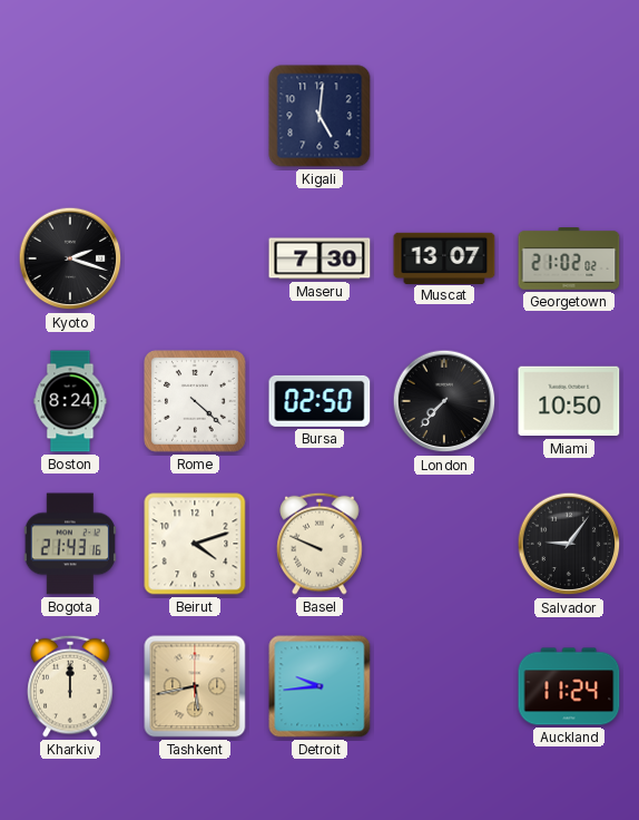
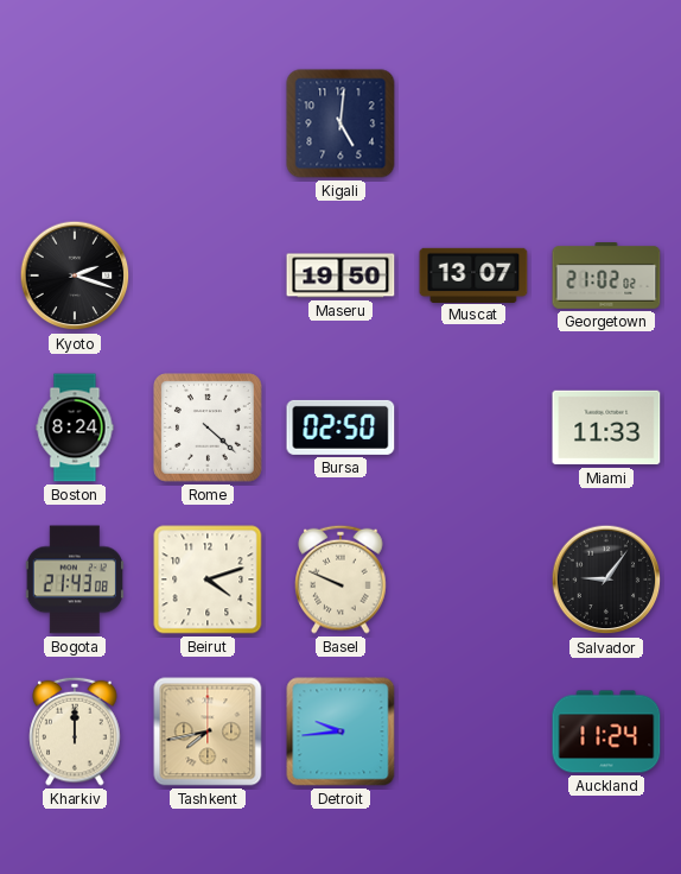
Maseru: 7:30 -> 19:50 (340, 275)
London: 7:37 -> none (444, 401)
Miami: 10:50 -> 11:33 (606, 427)
Bogota: 21:43:16 -> 21:43:08 (74, 579)
Tashkent: 5:43 -> 7:43 (208, 731)
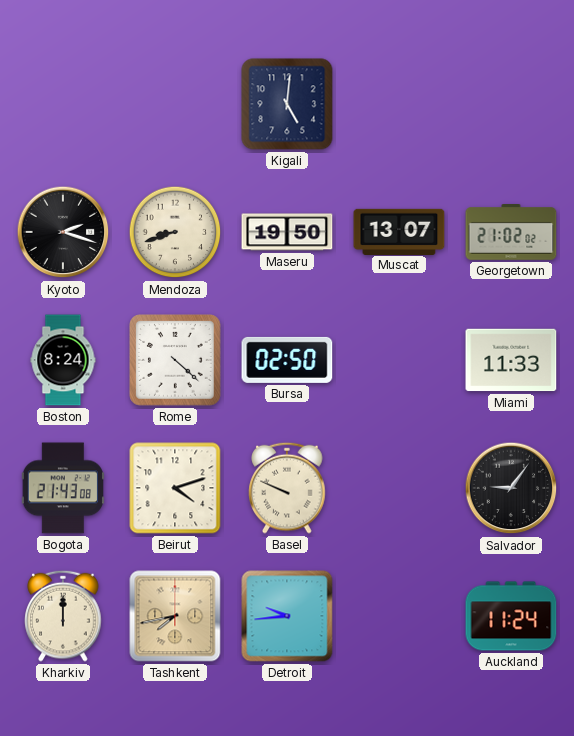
Mendoza: none -> 8:42 (175, 232)
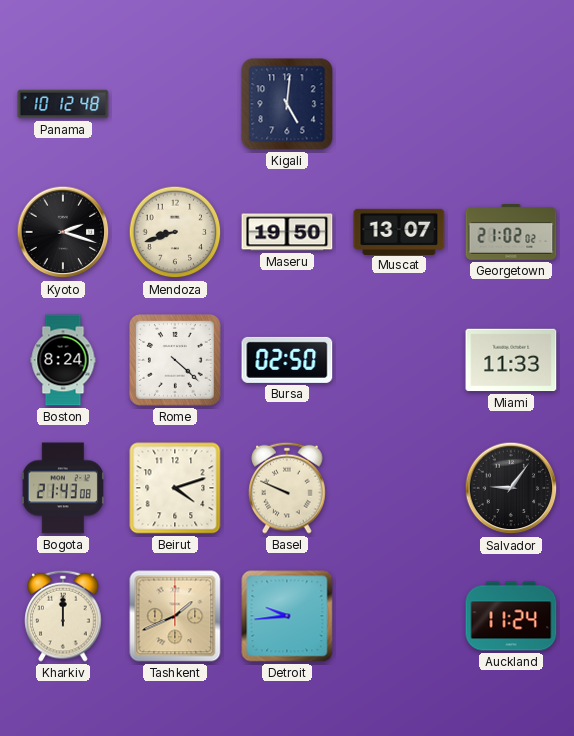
Panama: none -> 10:12 (63, 104)
Tashkent: 7:43 -> 1:41 (175, 616)
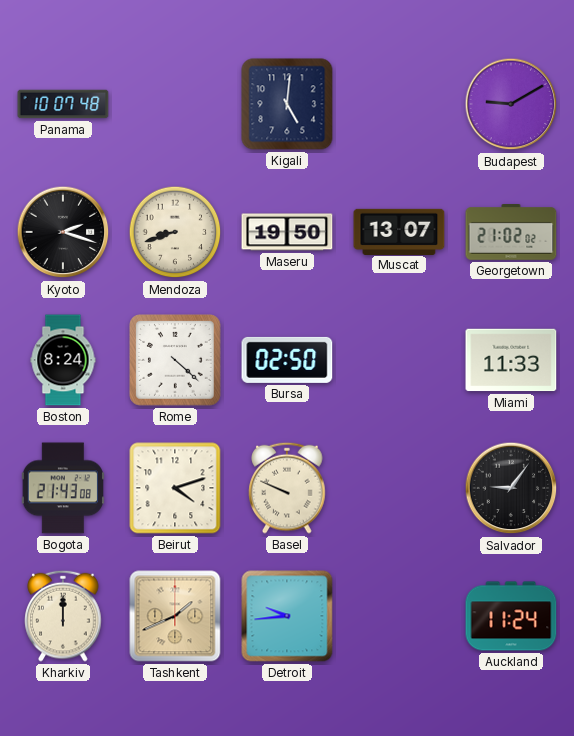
Panama: 10:12 -> 10:07 (63, 104)
Budapest: none -> 9:10 (511, 104)
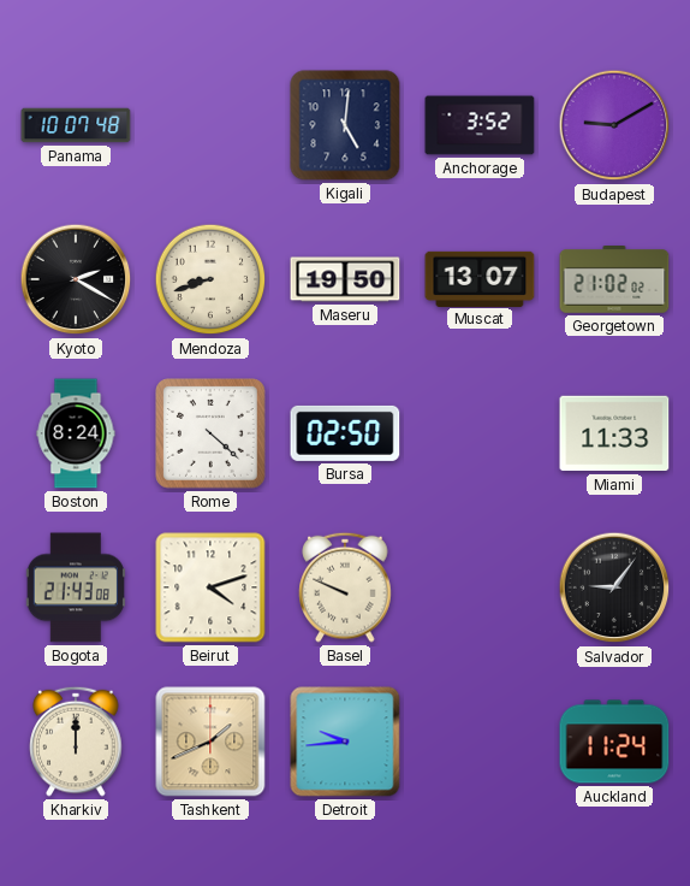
Anchorage: none -> 3:52 (480, 125)
Kyoto: 2:18 -> 2:20 (76, 279)
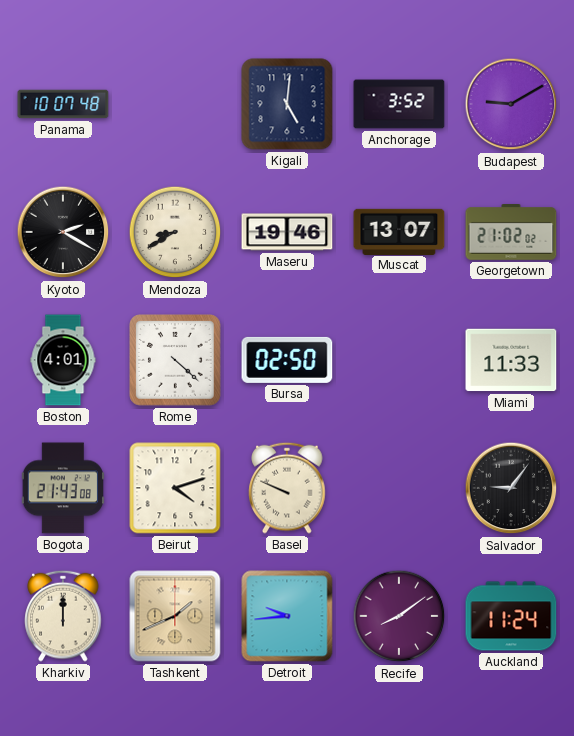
Mendoza: 8:42 -> 8:40 (175, 232)
Maseru: 19:50 -> 19:46 (287, 232)
Boston: 8:24 -> 4:01 (63, 360)
Recife: none -> 8:09 (399, 616)
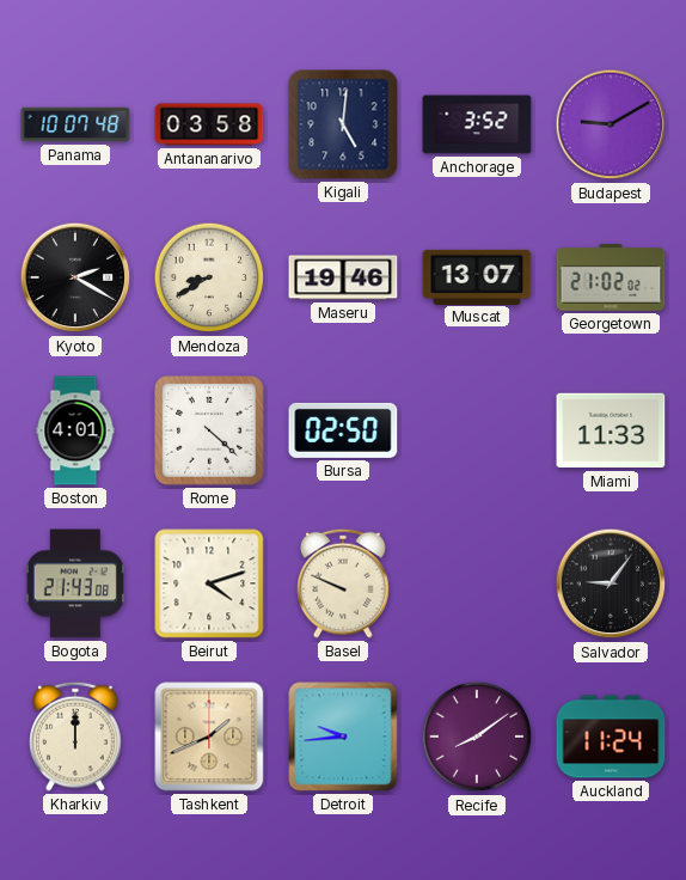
Antananarivo: none -> 03:58 (209, 124)
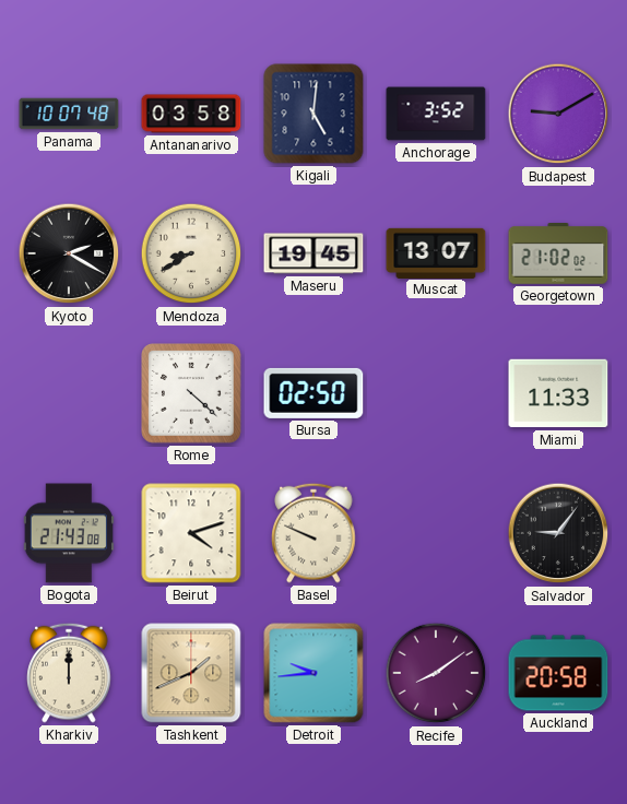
Maseru: 19:46 -> 19:45 (313, 253)
Boston: 4:01 -> none (75, 430)
Auckland: 11:24 -> 20:58 (558, 673)
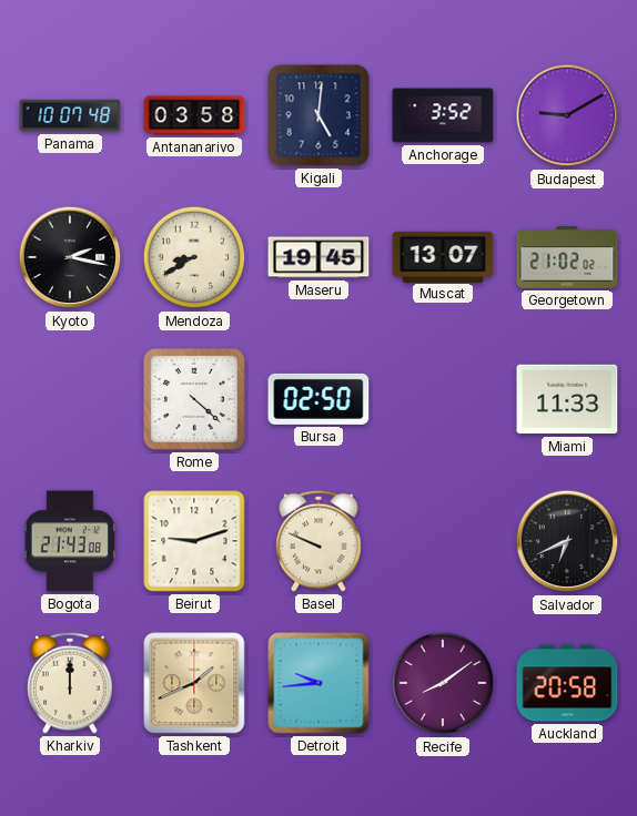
Kyoto: 2:20 -> 2:17 (70, 257)
Beirut: 4:12 -> 9:12 (194, 541)
Salvador: 9:06 -> 6:41 (567, 541)
